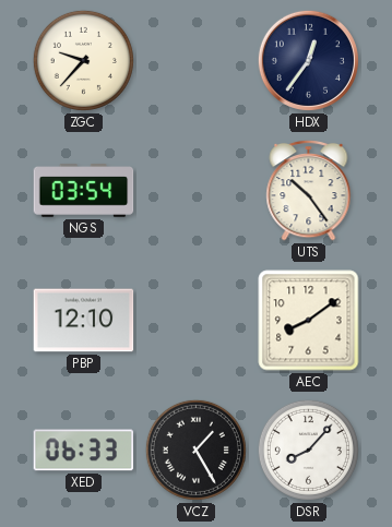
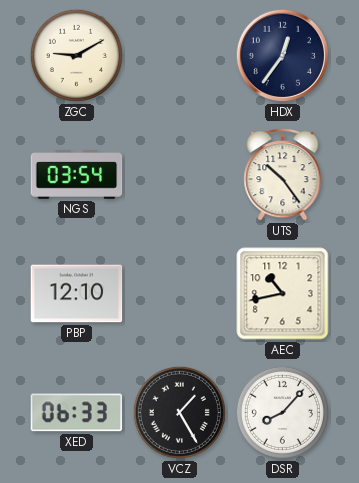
ZGC: 9:37 -> 9:10 (76, 55)
AEC: 8:09 -> 10:43 (283, 294)
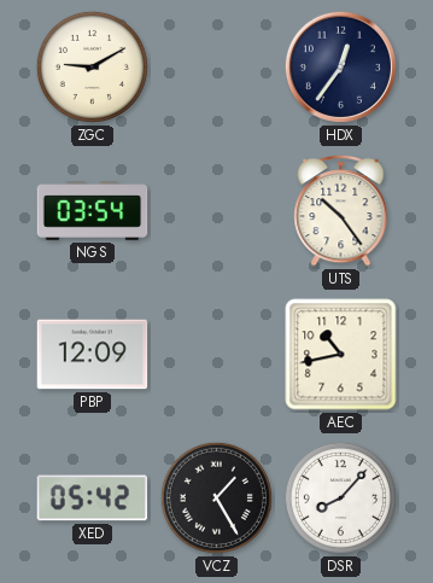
PBP: 12:10 -> 12:09 (93, 355)
XED: 06:33 -> 05:42 (93, 499)
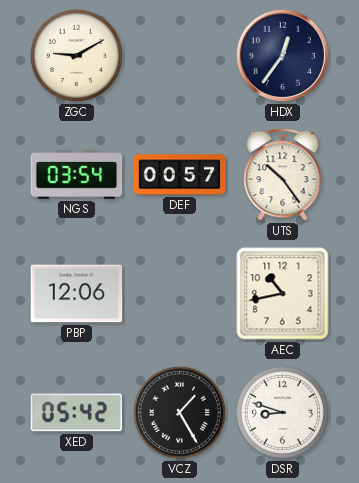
DEF: none -> 00:57 (180, 175)
PBP: 12:09 -> 12:06 (77, 294)
DSR: 8:07 -> 8:48 (282, 412)
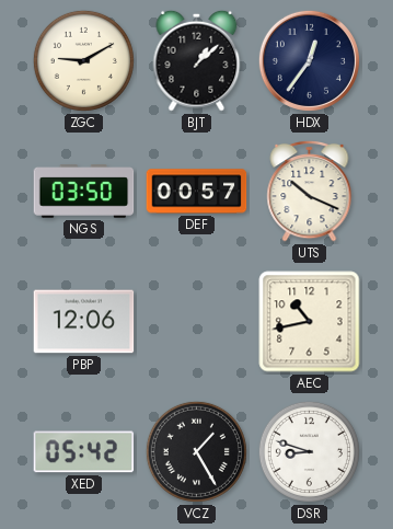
BJT: none -> 1:08 (197, 60)
NGS: 03:54 -> 03:50 (84, 192)
UTS: 10:24 -> 10:19 (310, 191)
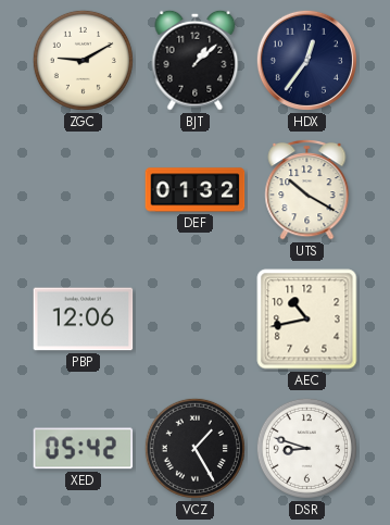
NGS: 03:50 -> none (84, 192)
DEF: 00:57 -> 01:32 (196, 190)
UTS: 10:19 -> 10:20 (307, 189)
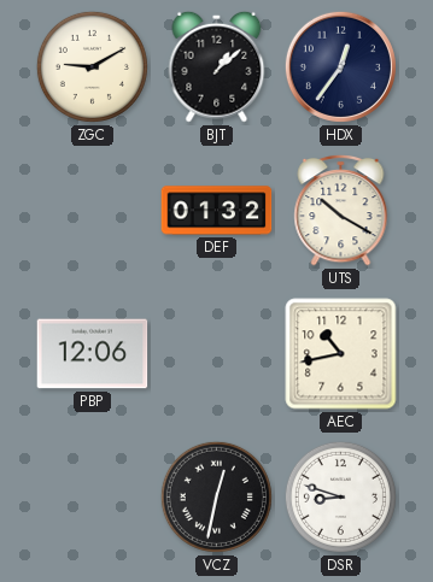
XED: 05:42 -> none (84, 449)
VCZ: 1:25 -> 12:32 (216, 496)
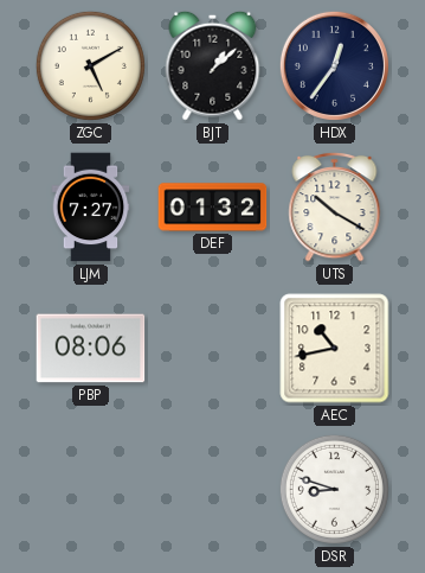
ZGC: 9:10 -> 5:10 (90, 65)
LJM: none -> 7:27 (91, 208)
PBP: 12:06 -> 08:06 (91, 349)
VCZ: 12:32 -> none (216, 496)
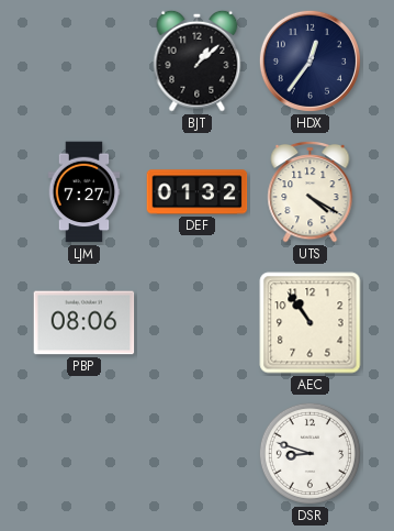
ZGC: 5:10 -> none (90, 65)
UTS: 10:20 -> 4:20 (311, 191)
AEC: 10:43 -> 10:54 (311, 323)
